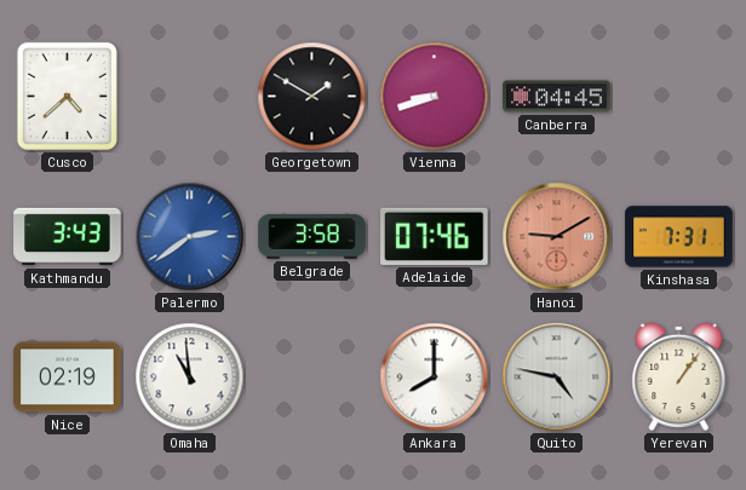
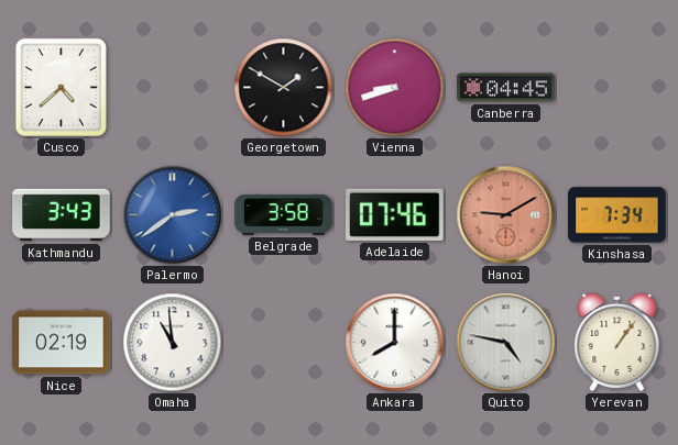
Kinshasa: 7:31 -> 7:34 (617, 215)
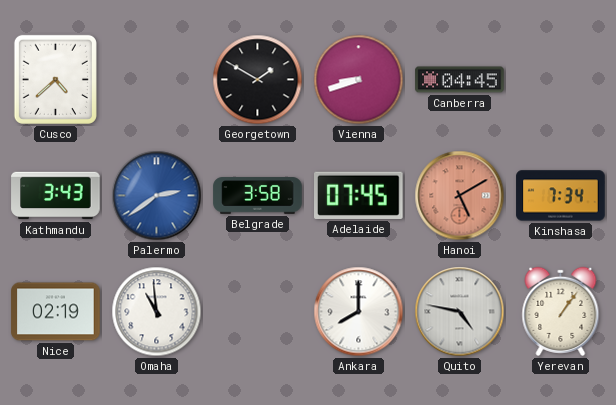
Adelaide: 07:46 -> 07:45 (359, 195)
Hanoi: 9:10 -> 5:10 (460, 196)
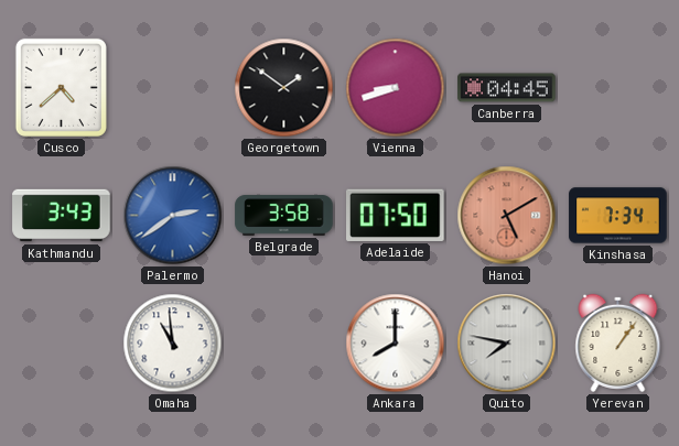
Georgetown: 1:50 -> 1:51 (284, 88)
Adelaide: 07:45 -> 07:50 (396, 215)
Nice: 02:19 -> none (56, 312)
Quito: 4:47 -> 7:47 (507, 344)
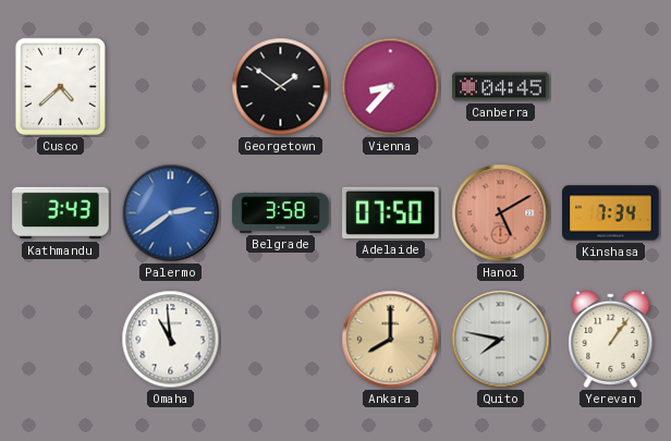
Vienna: 8:42 -> 8:37 (391, 87)
Ankara dial: white -> champagne (391, 340)
